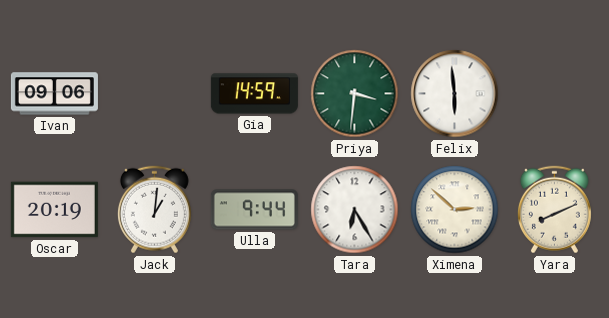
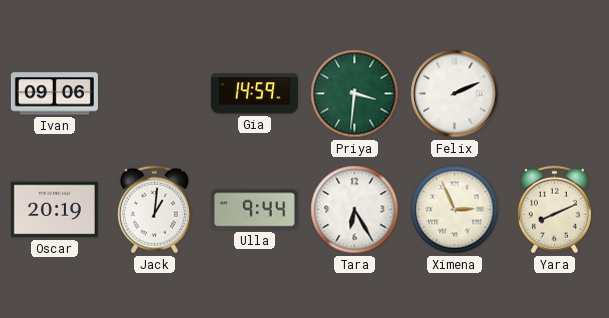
Felix: 5:59 -> 2:11 (455, 94)
Ximena: 2:52 -> 2:56 (455, 210)
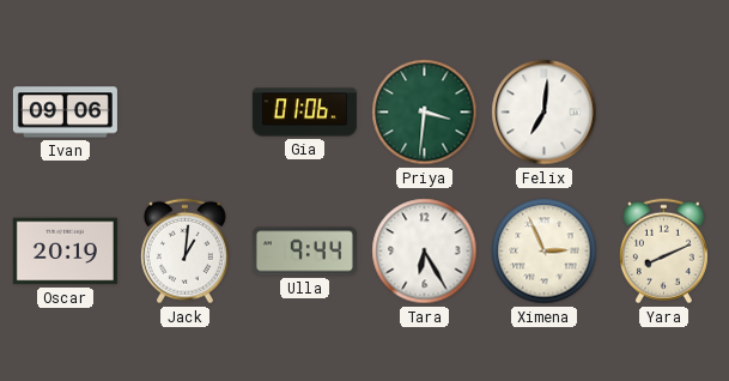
Gia: 14:59 -> 01:06 (304, 113)
Felix: 2:11 -> 7:01 (545, 113)
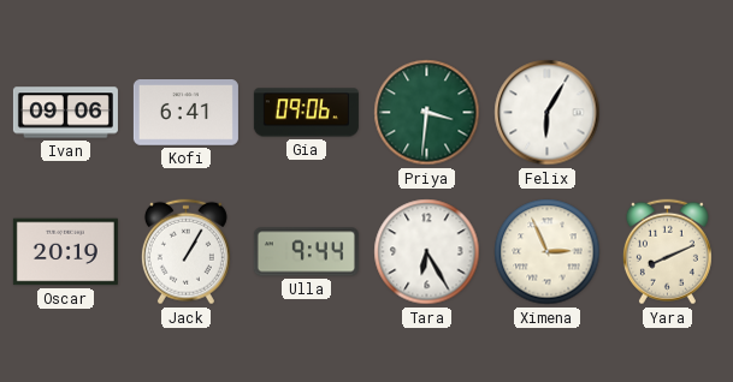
Kofi: none -> 6:41 (185, 113)
Gia: 01:06 -> 09:06 (306, 113)
Felix: 7:01 -> 6:05 (548, 113)
Jack: 1:01 -> 1:05 (185, 252)
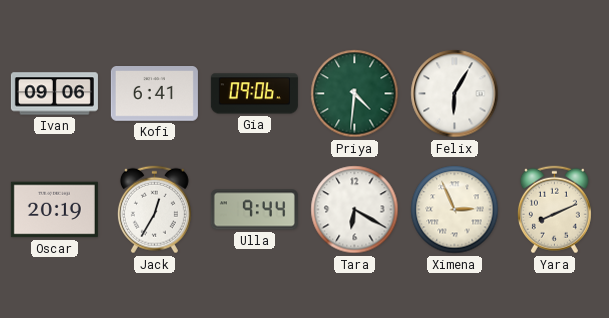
Priya: 3:31 -> 4:31 (355, 94)
Jack: 1:05 -> 12:35 (154, 210)
Tara: 6:25 -> 6:20 (355, 210)
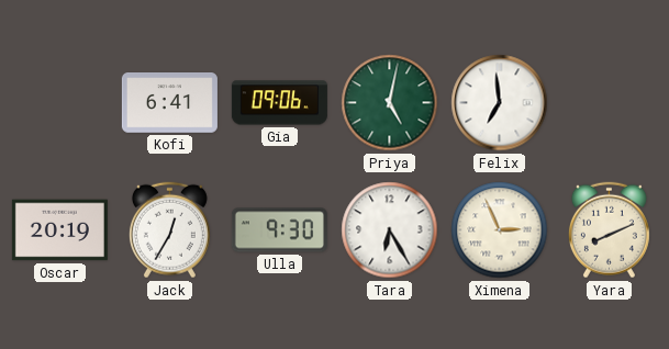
Ivan: 09:06 -> none (54, 94)
Priya: 4:31 -> 5:02 (390, 103)
Felix: 6:05 -> 6:59 (500, 103)
Ulla: 9:44 -> 9:30 (279, 230)
Tara: 6:20 -> 6:25 (390, 230)
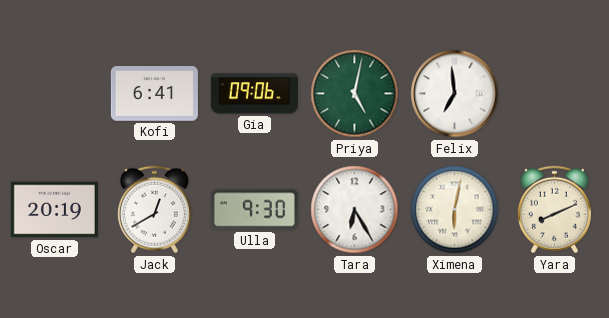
Jack: 12:35 -> 12:40 (154, 210)
Ximena: 2:56 -> 6:02 (455, 210)
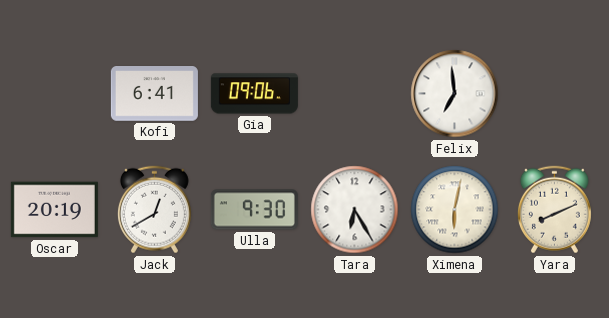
Priya: 5:02 -> none (355, 94)
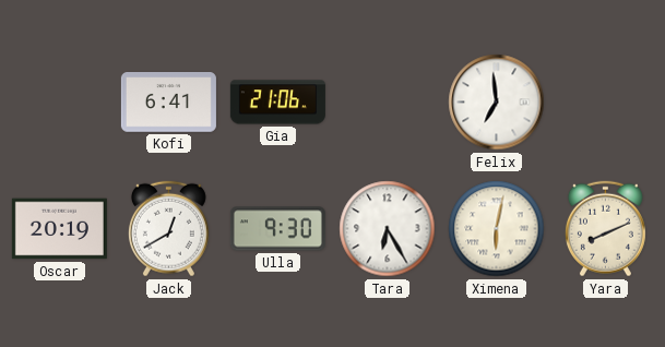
Gia: 09:06 -> 21:06 (277, 103)
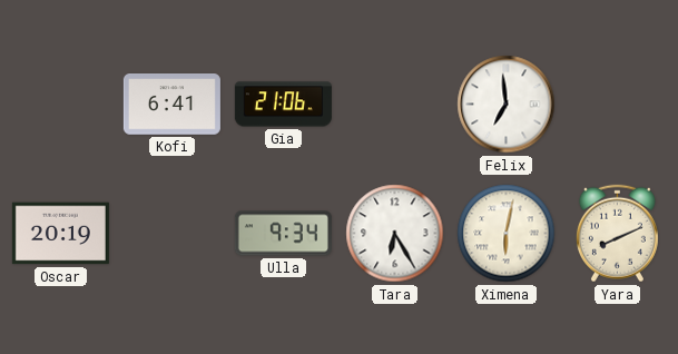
Jack: 12:40 -> none (168, 229)
Ulla: 9:30 -> 9:34 (283, 234)
